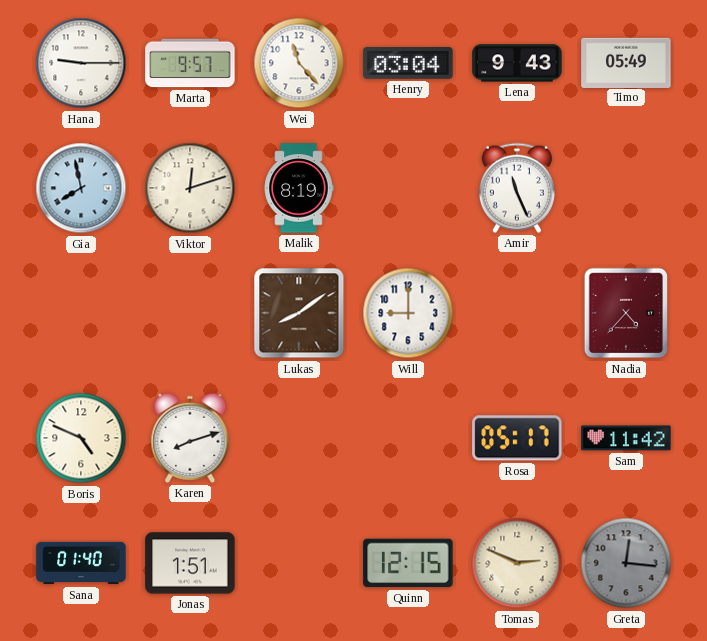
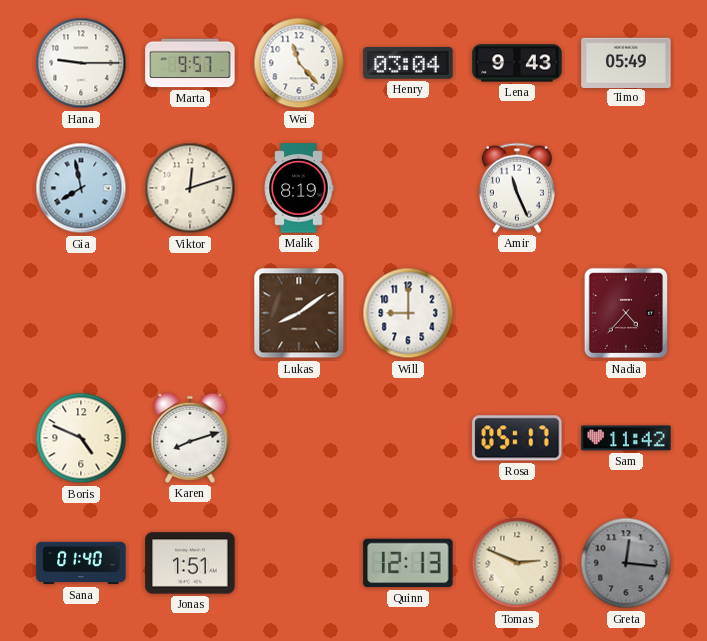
Quinn: 12:15 -> 12:13 (408, 563)
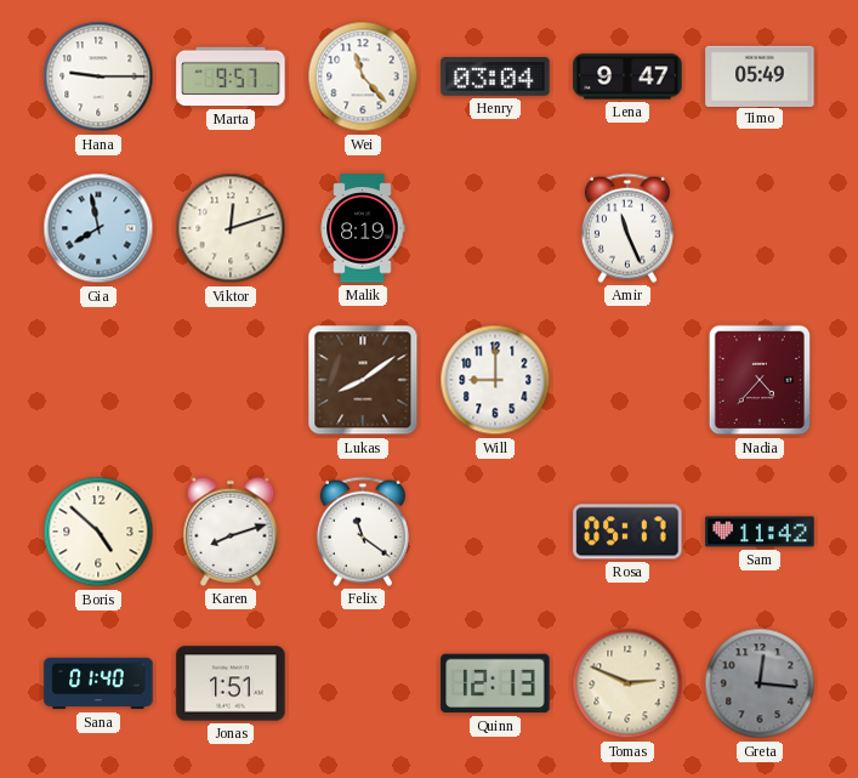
Lena: 9:43 -> 9:47 (627, 76)
Boris: 4:49 -> 4:52 (98, 532)
Felix: none -> 11:21 (363, 532)
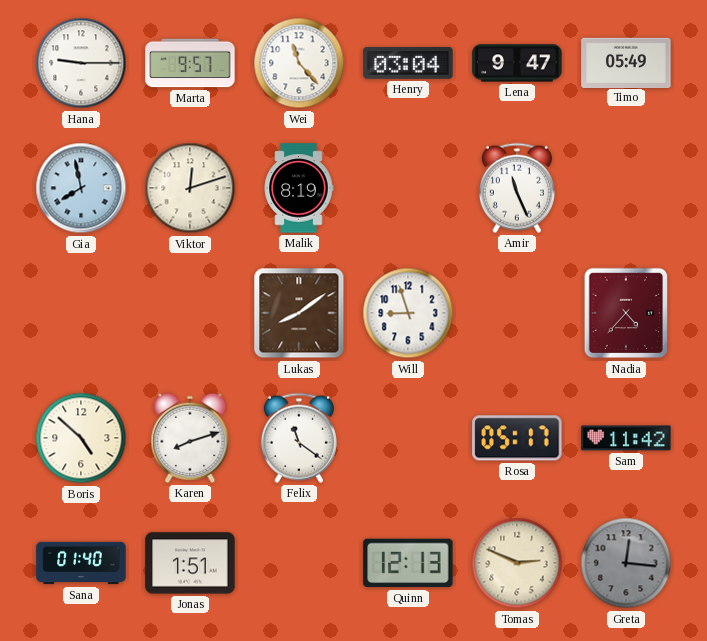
Will: 9:00 -> 8:57 (408, 313)
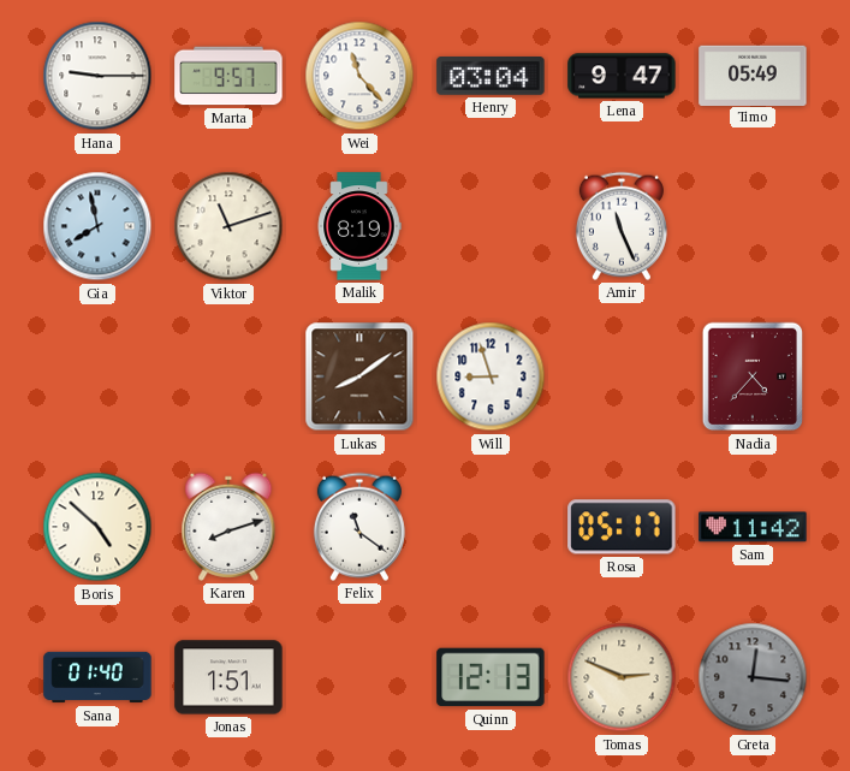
Viktor: 12:12 -> 11:12 (228, 226)
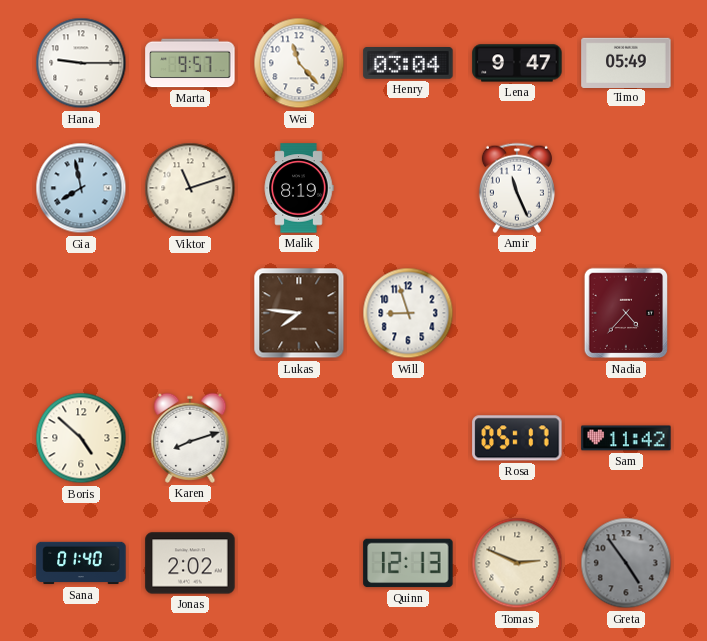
Lukas: 8:09 -> 7:46 (299, 313)
Felix: 11:21 -> none (359, 527)
Jonas: 1:51 -> 2:02 (190, 563)
Greta: 12:16 -> 4:54 (626, 563)
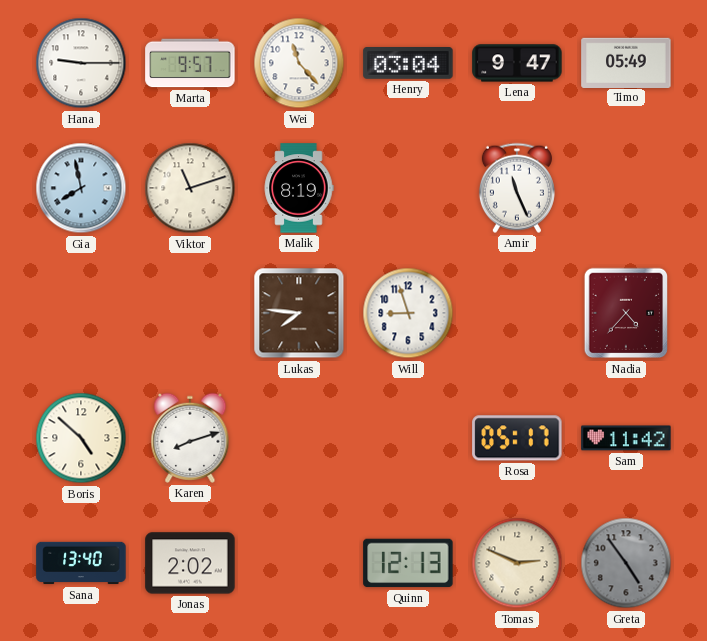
Sana: 01:40 -> 13:40 (81, 563)
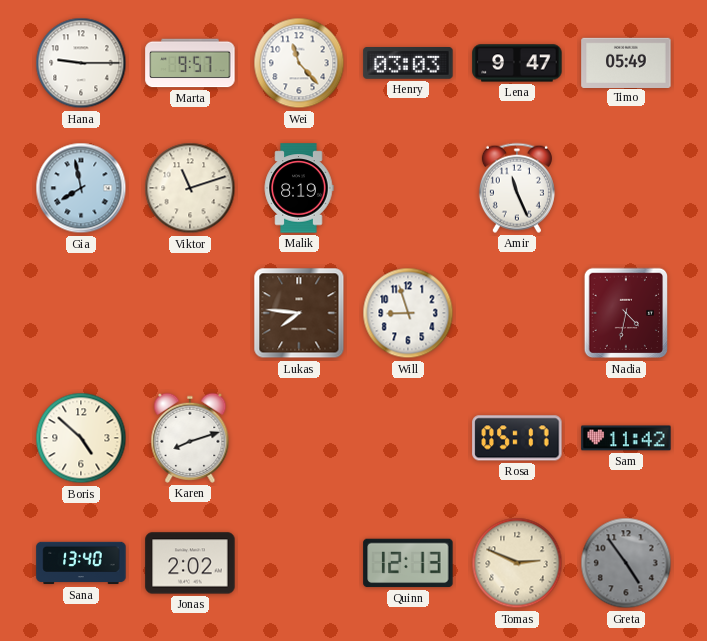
Henry: 03:04 -> 03:03 (408, 64)
Nadia: 4:37 -> 4:32 (626, 313)
